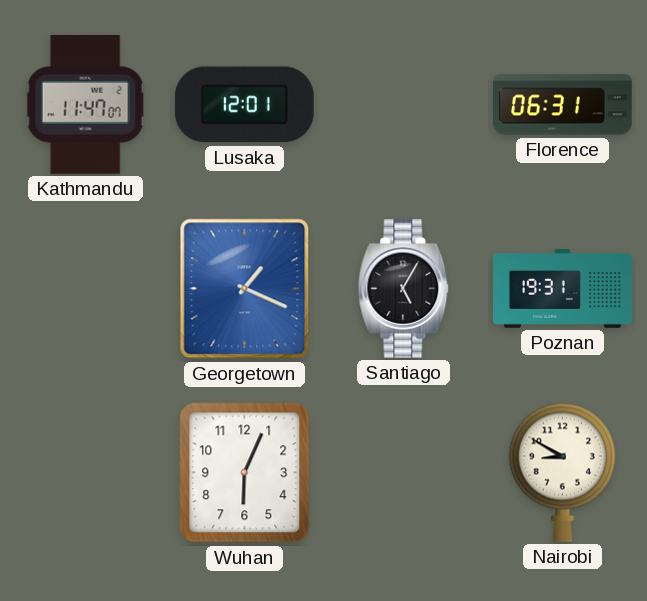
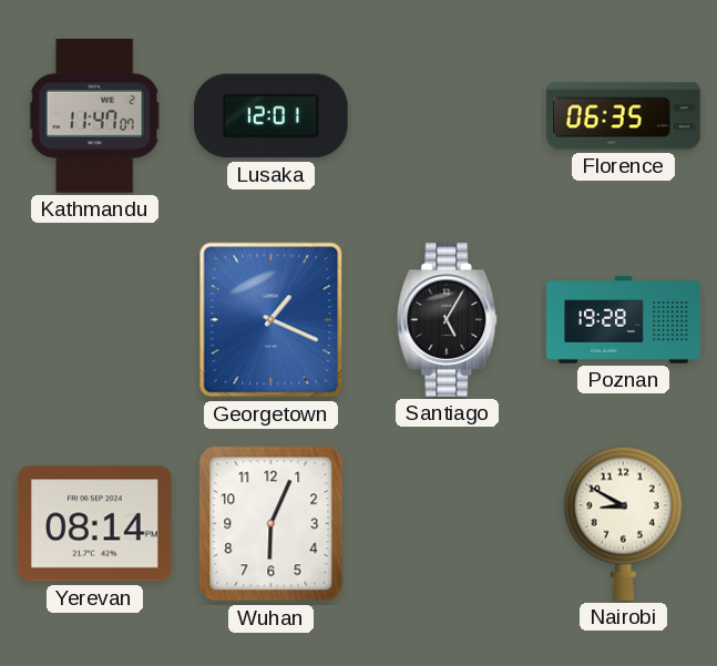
Florence: 06:31 -> 06:35 (624, 116)
Poznan: 19:31 -> 19:28 (624, 320)
Yerevan: none -> 08:14 (94, 524)
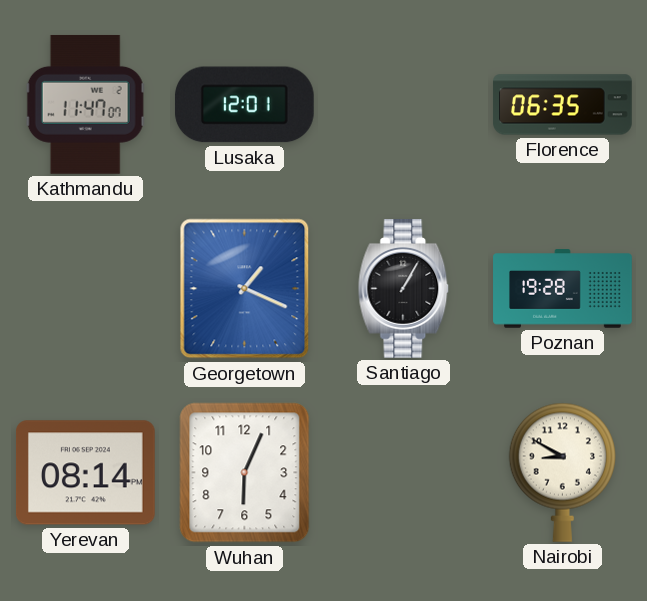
Santiago: 5:05 -> 1:05 (404, 289)
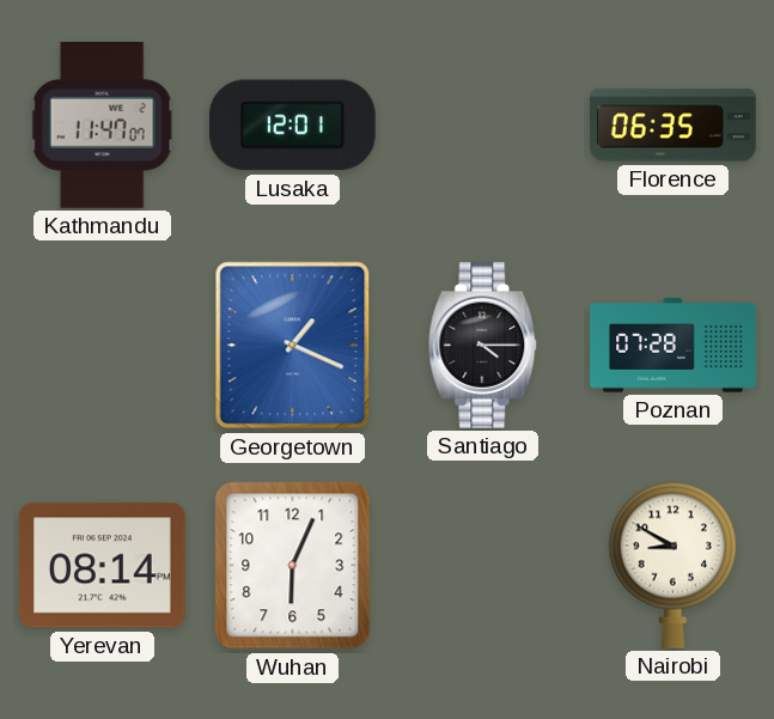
Santiago: 1:05 -> 4:15 (483, 346)
Poznan: 19:28 -> 07:28 (674, 346)
